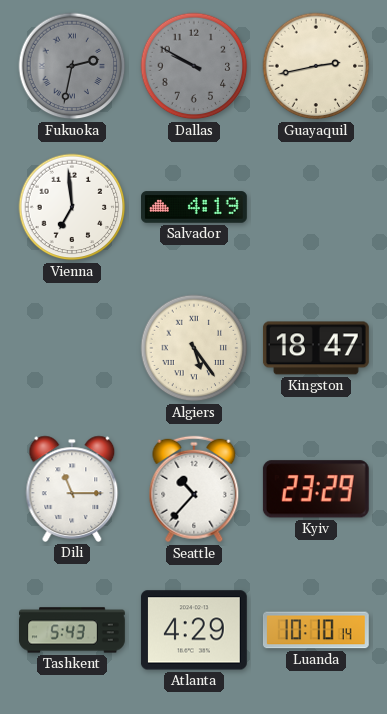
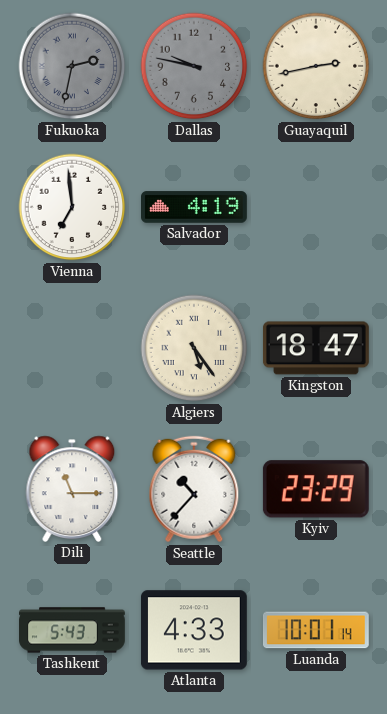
Dallas: 9:50 -> 9:47 (194, 66)
Atlanta: 4:29 -> 4:33 (194, 630)
Luanda: 10:10 -> 10:01 (316, 630)
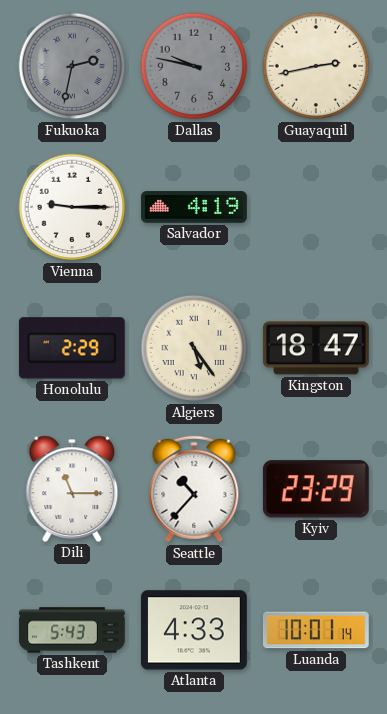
Vienna: 6:59 -> 9:15 (72, 207)
Honolulu: none -> 2:29 (72, 348)
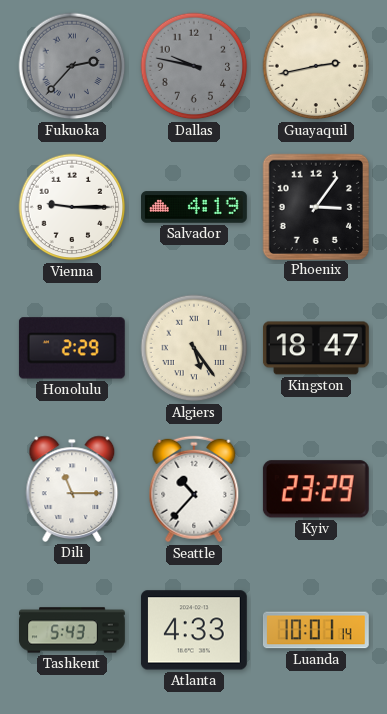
Fukuoka: 2:32 -> 2:37 (72, 66)
Phoenix: none -> 3:06 (315, 206)
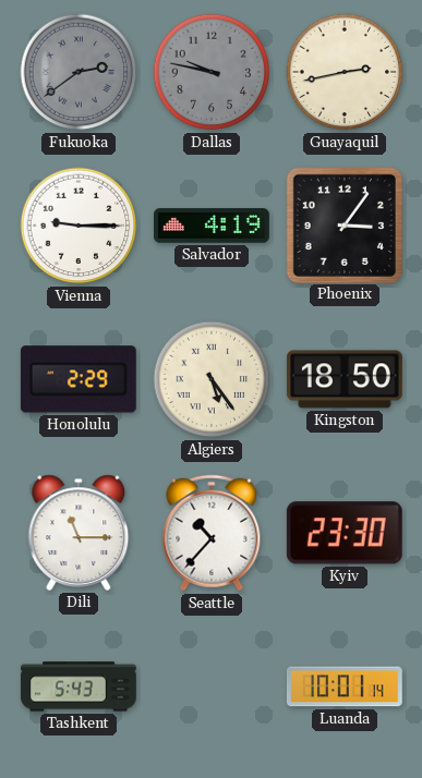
Fukuoka: 2:37 -> 2:39 (79, 72)
Kingston: 18:47 -> 18:50 (345, 379)
Kyiv: 23:29 -> 23:30 (345, 533)
Atlanta: 4:33 -> none (194, 630)
